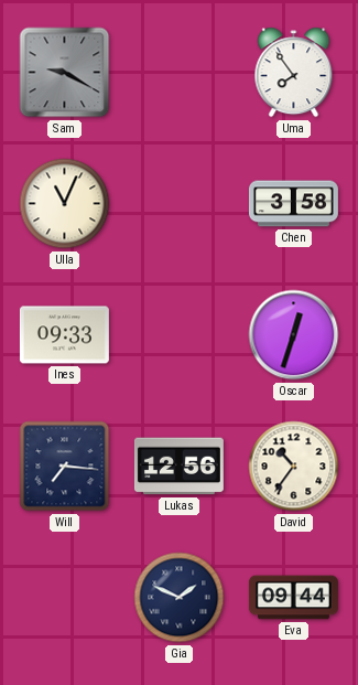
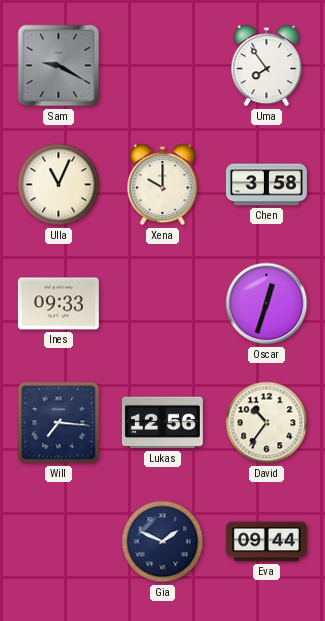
Xena: none -> 10:00 (163, 185)
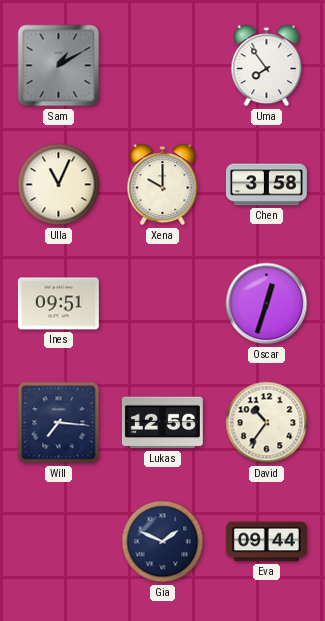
Sam: 9:20 -> 1:10 (59, 66)
Ines: 09:33 -> 09:51 (58, 304)
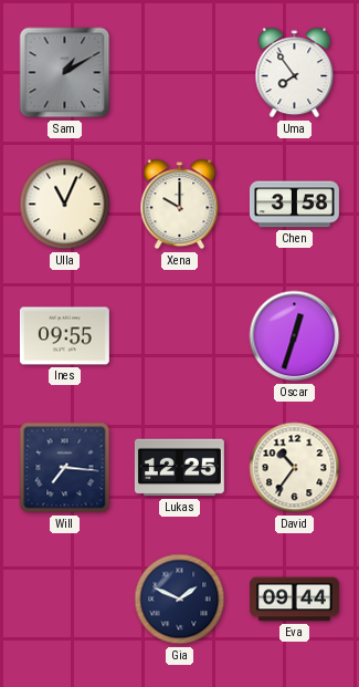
Ines: 09:51 -> 09:55 (64, 336)
Lukas: 12:56 -> 12:25 (179, 468)
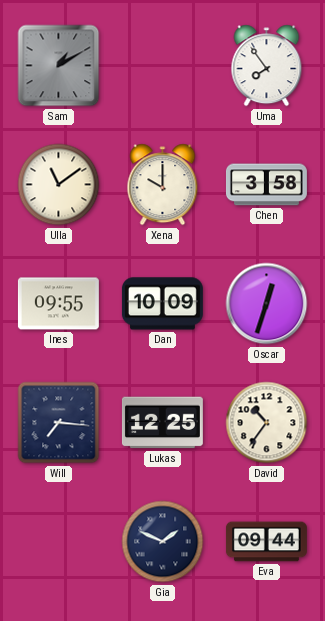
Ulla: 11:04 -> 11:09 (59, 185)
Dan: none -> 10:09 (162, 304)
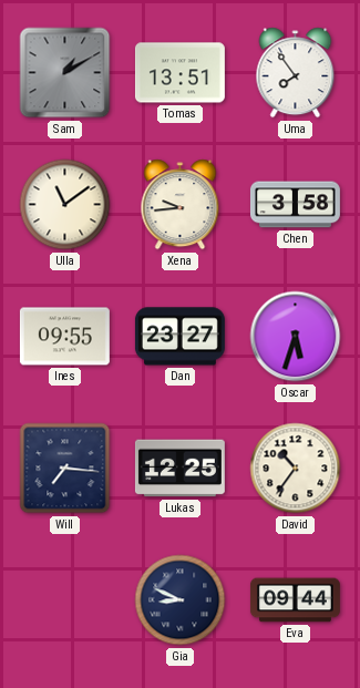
Tomas: none -> 13:51 (179, 73)
Xena: 10:00 -> 9:44 (181, 205)
Dan: 10:09 -> 23:27 (179, 337)
Oscar: 12:33 -> 5:33 (296, 337)
Gia: 1:49 -> 8:49 (181, 600)
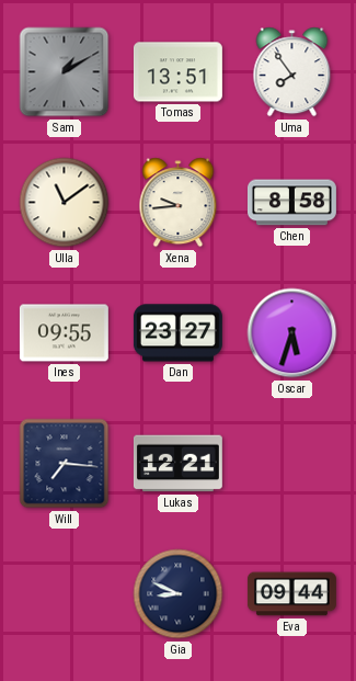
Chen: 3:58 -> 8:58 (291, 203)
Lukas: 12:25 -> 12:21 (177, 464)
David: 10:36 -> none (296, 469)
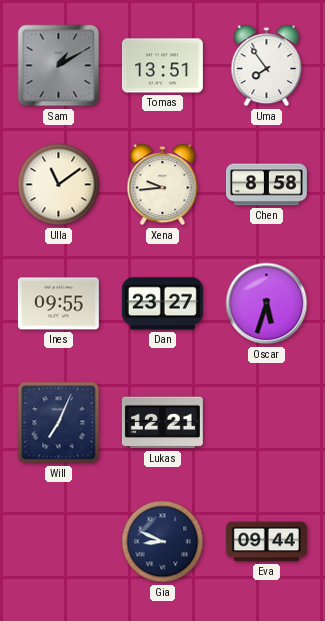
Will: 7:16 -> 7:04 (59, 423)
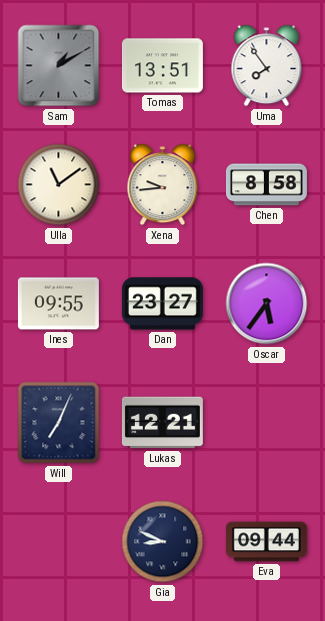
Oscar: 5:33 -> 5:36 (267, 304)
